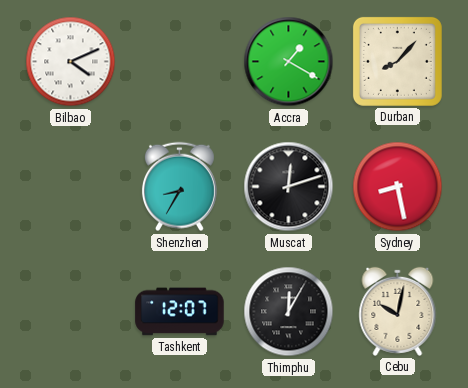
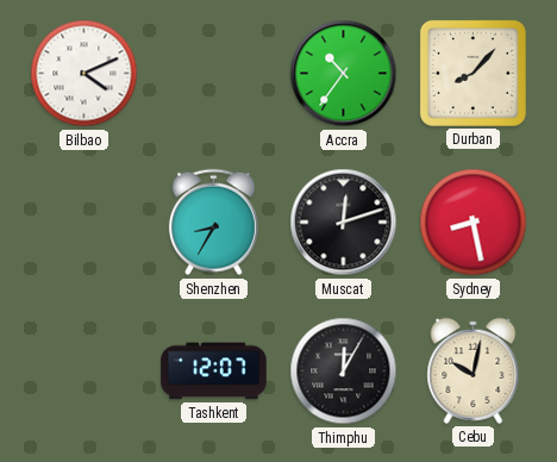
Accra: 1:20 -> 10:36 (344, 74)
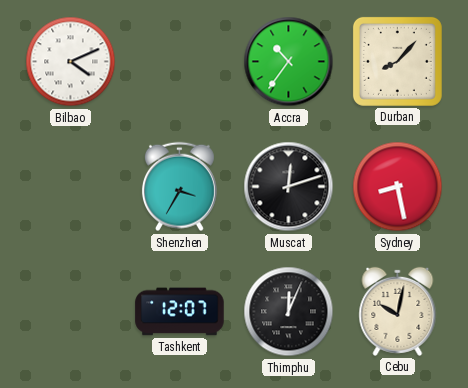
Shenzhen: 8:35 -> 3:35 (179, 187)
Thimphu: 12:05 -> 12:04 (289, 312)
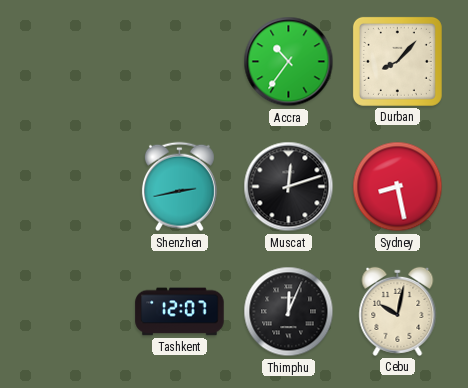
Bilbao: 4:11 -> none (71, 62)
Shenzhen: 3:35 -> 2:43 (179, 187)
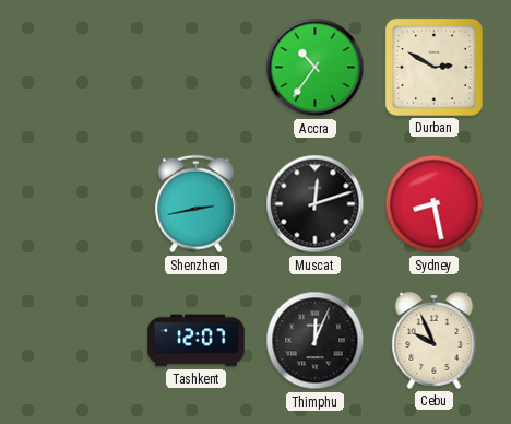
Durban: 8:07 -> 2:50 (433, 67)
Cebu: 10:02 -> 9:56 (435, 340)
